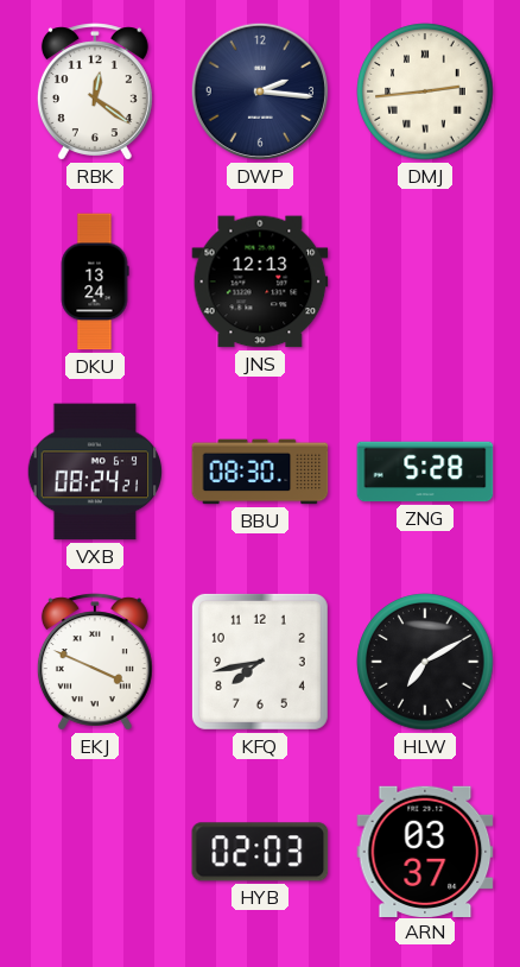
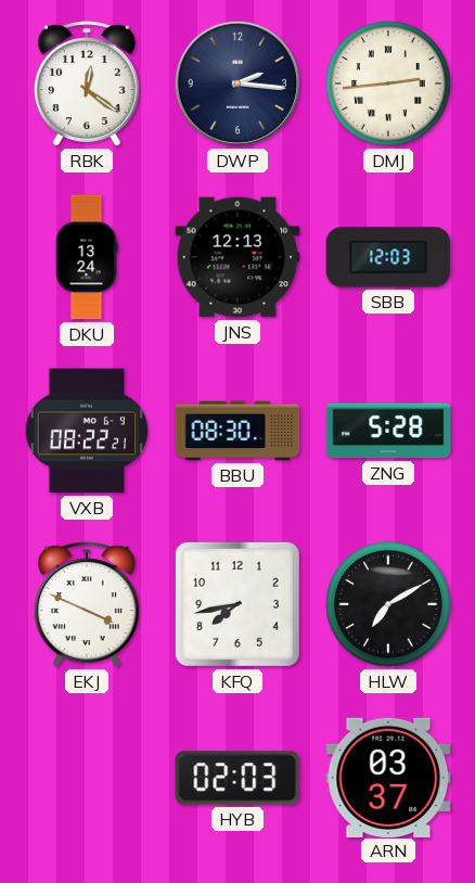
SBB: none -> 12:03 (388, 257)
VXB: 08:24 -> 08:22 (87, 431)
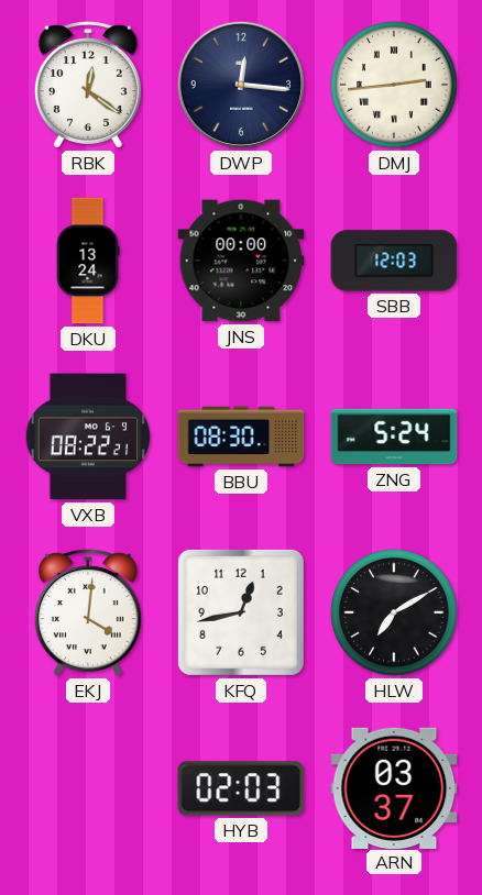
DWP: 2:16 -> 12:16 (241, 85)
JNS: 12:13 -> 00:00 (241, 261)
ZNG: 5:28 -> 5:24 (394, 437)
EKJ: 3:49 -> 4:01 (88, 612)
KFQ: 7:43 -> 12:43 (241, 612)
